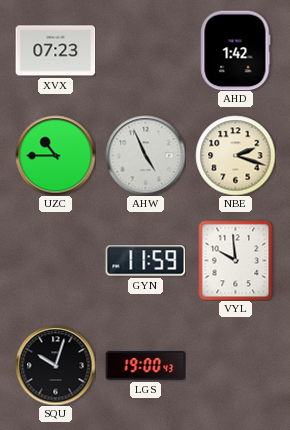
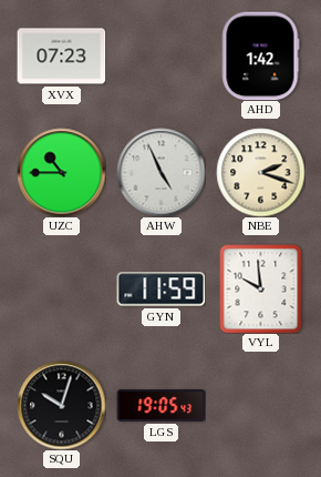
LGS: 19:00 -> 19:05 (161, 406)
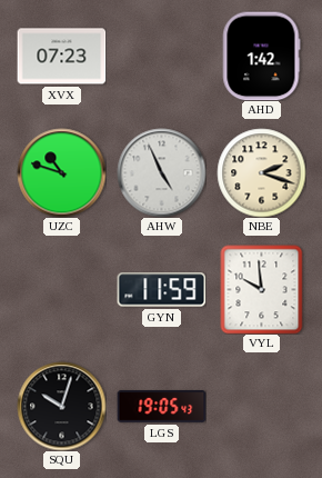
UZC: 10:45 -> 10:48 (61, 172)
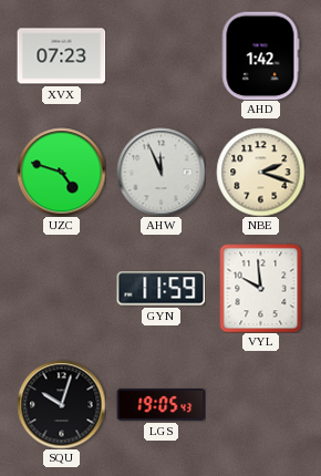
UZC: 10:48 -> 4:48 (61, 172)
AHW: 4:56 -> 11:56 (161, 172)
